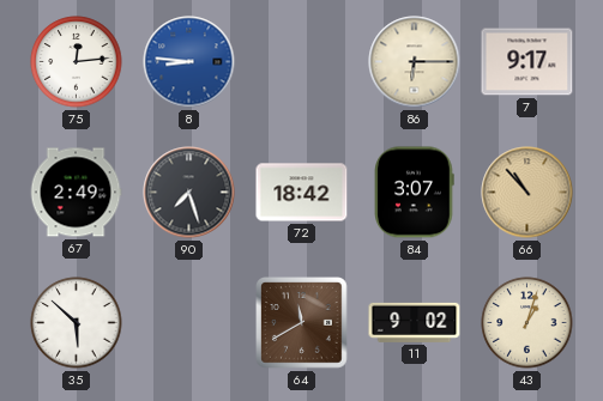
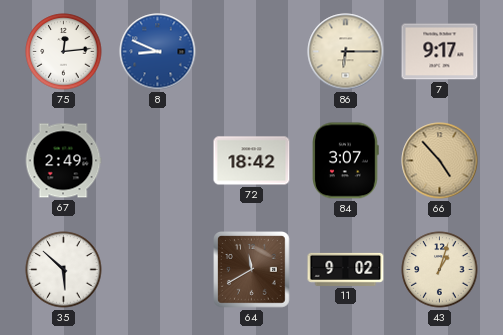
8: 8:46 -> 8:49 (158, 52)
90: 7:27 -> none (189, 193)
66: 10:53 -> 4:53 (440, 161)
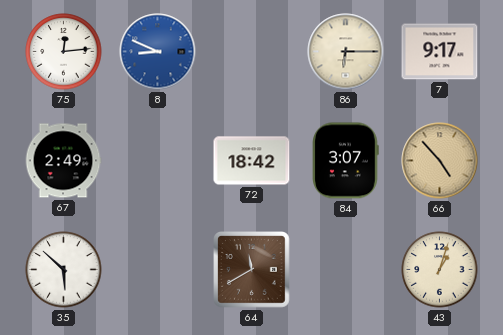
11: 9:02 -> none (346, 269)
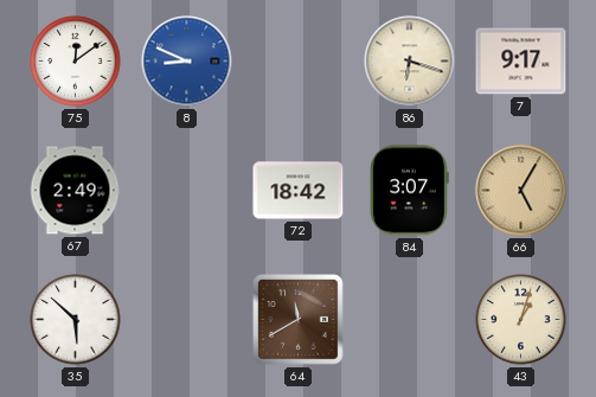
75: 12:14 -> 12:09 (76, 62)
86: 6:15 -> 6:18 (410, 62)
66: 4:53 -> 5:05 (521, 191)
